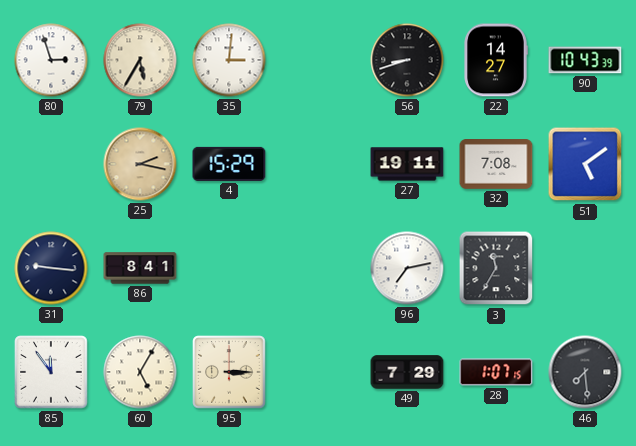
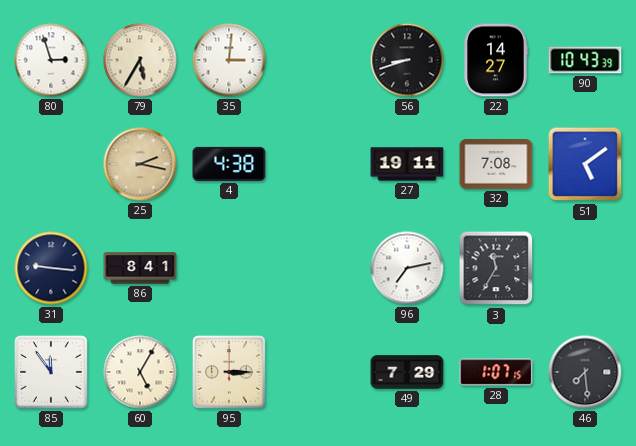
4: 15:29 -> 4:38 (229, 164)
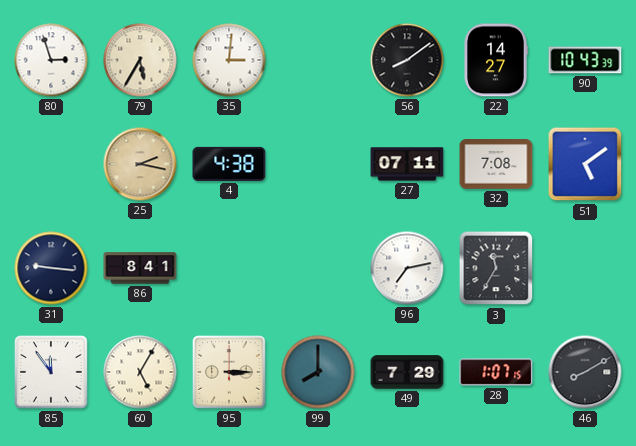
56: 8:42 -> 8:09 (407, 60)
27: 19:11 -> 07:11 (407, 164)
99: none -> 8:00 (318, 372)
46: 7:29 -> 8:10 (585, 372)
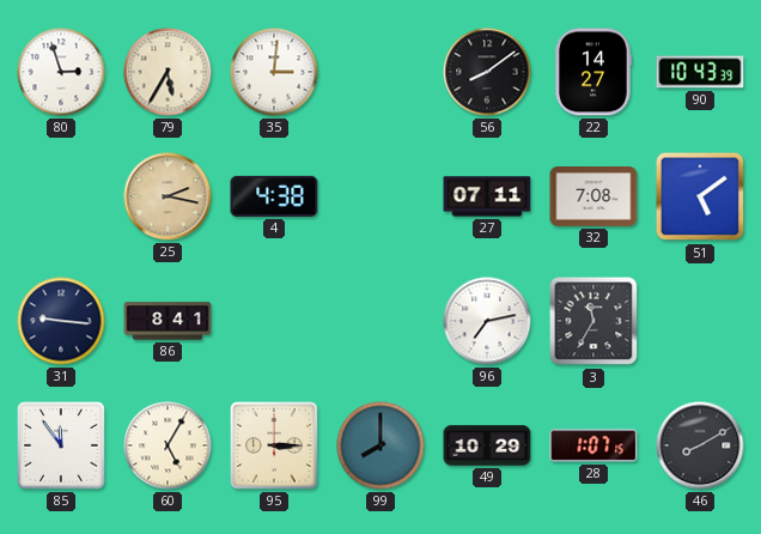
49: 7:29 -> 10:29 (487, 445)
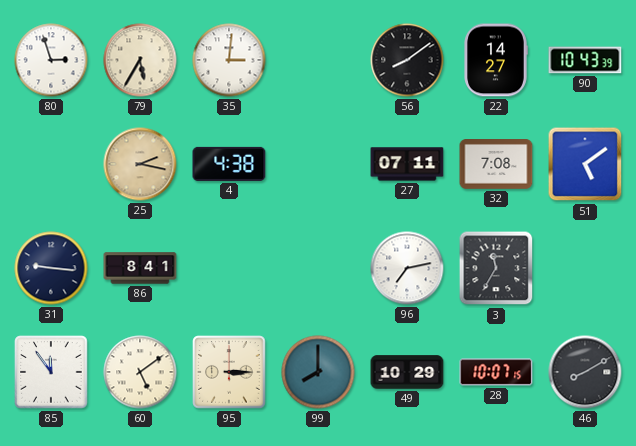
60: 5:05 -> 5:09 (140, 372)
28: 1:07 -> 10:07 (496, 372)
